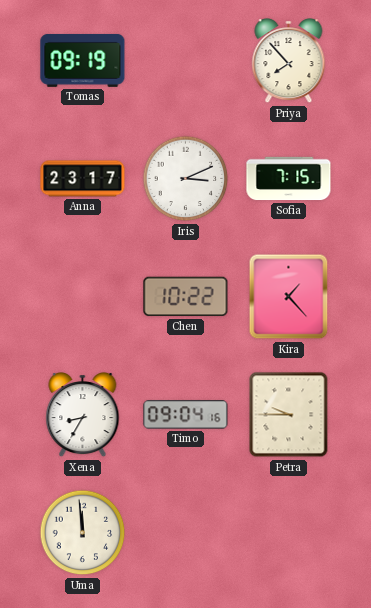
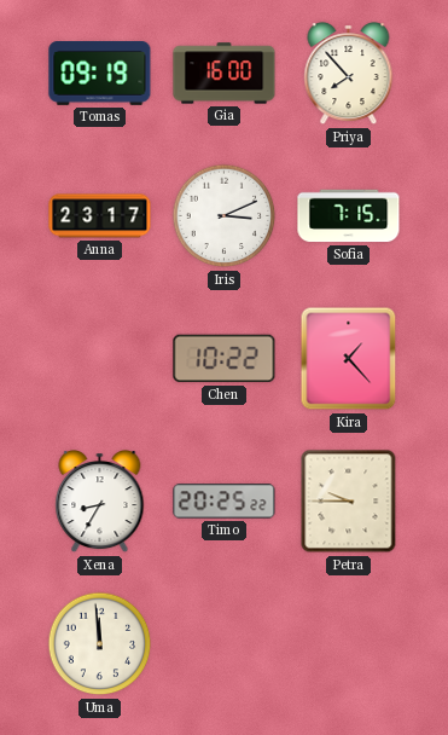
Gia: none -> 16:00 (225, 74)
Timo: 09:04 -> 20:25 (225, 502)
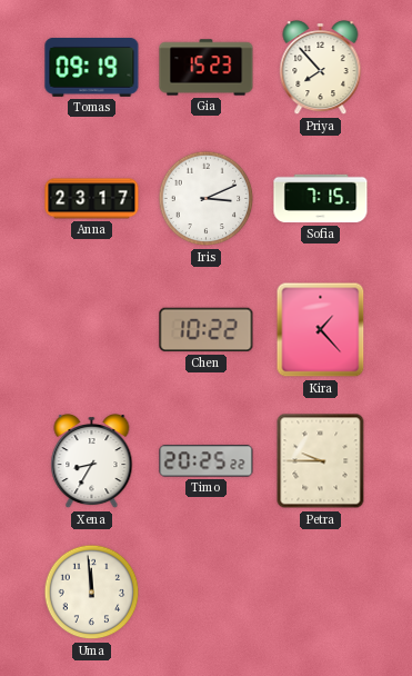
Gia: 16:00 -> 15:23 (207, 68)
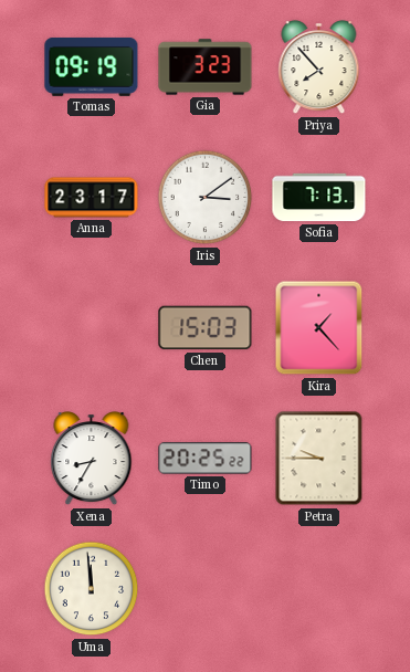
Gia: 15:23 -> 3:23 (206, 67)
Iris: 3:11 -> 3:09 (206, 198)
Sofia: 7:15 -> 7:13 (319, 198)
Chen: 10:22 -> 15:03 (206, 328)
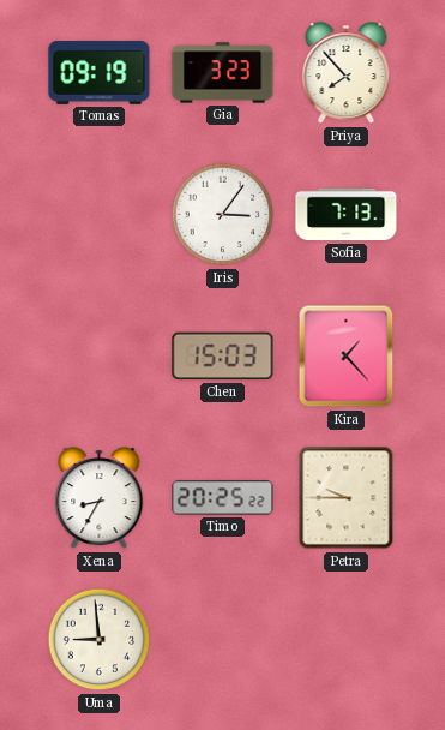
Anna: 23:17 -> none (92, 198)
Iris: 3:09 -> 3:06 (223, 215)
Uma: 11:59 -> 8:59 (100, 640)
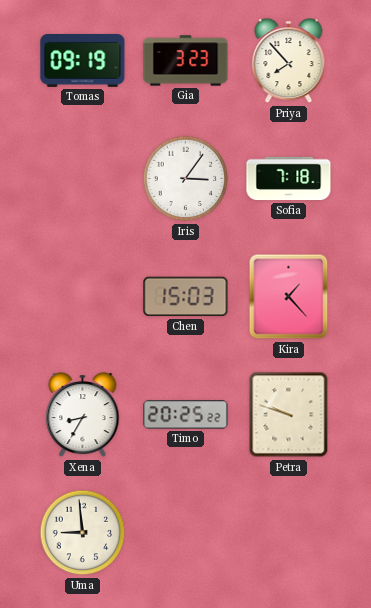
Sofia: 7:13 -> 7:18 (289, 179)
Petra: 9:45 -> 9:48 (289, 415)
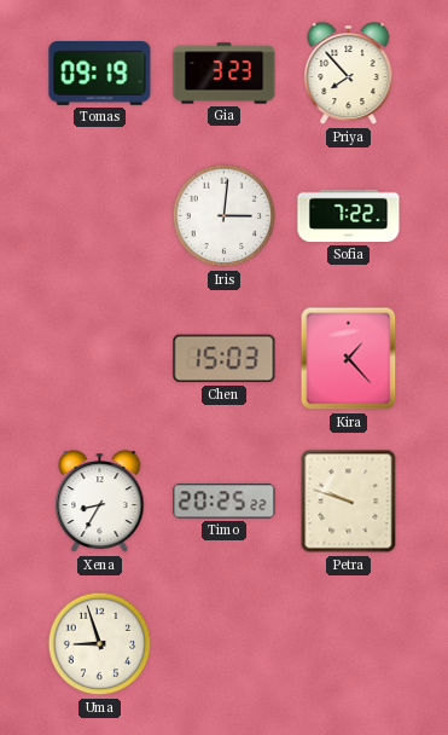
Iris: 3:06 -> 3:01 (225, 216)
Sofia: 7:18 -> 7:22 (349, 216)
Uma: 8:59 -> 8:57 (100, 644)
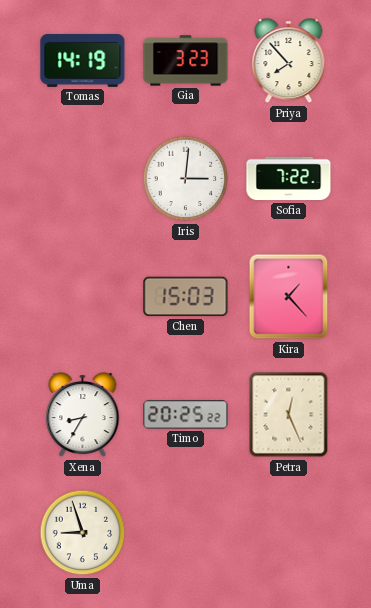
Tomas: 09:19 -> 14:19 (83, 60)
Petra: 9:48 -> 12:26 (289, 415)
